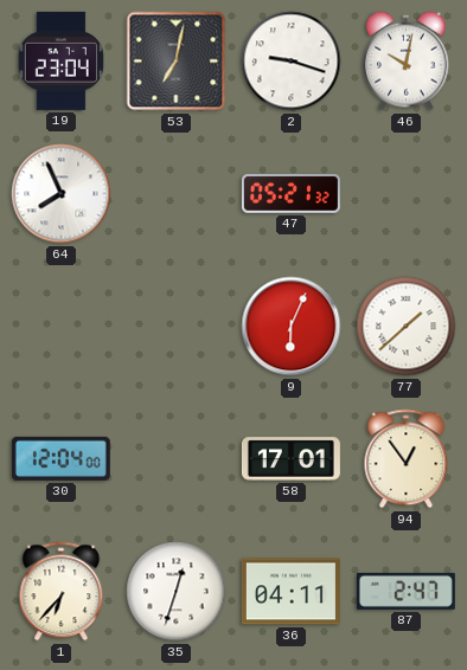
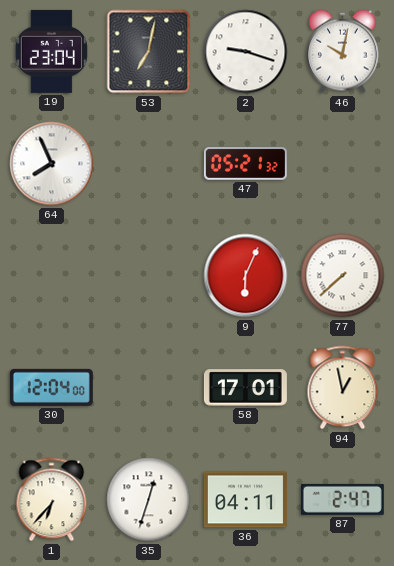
77: 1:38 -> 7:38 (343, 276)
94: 12:54 -> 12:58 (343, 388)
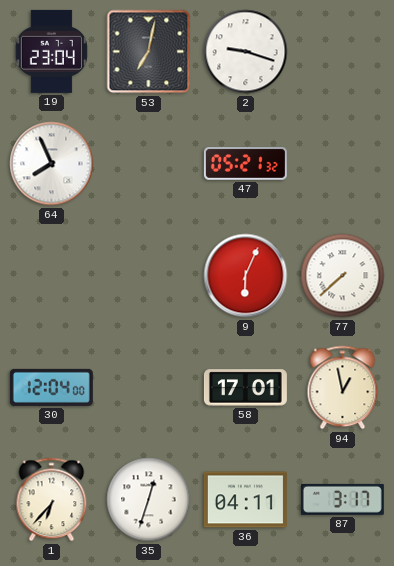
46: 10:02 -> none (343, 52)
87: 2:47 -> 3:17 (342, 499)
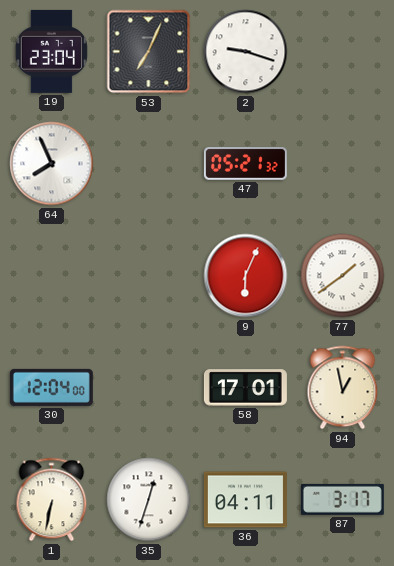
53: 7:02 -> 7:04 (149, 52)
77: 7:38 -> 1:39 (343, 276)
1: 6:37 -> 6:32 (52, 500)
